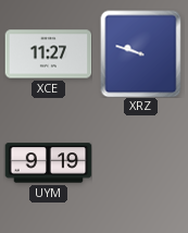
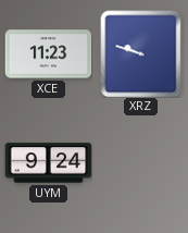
XCE: 11:27 -> 11:23 (48, 54)
UYM: 9:19 -> 9:24 (48, 163)
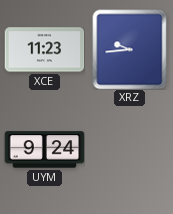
XRZ: 9:48 -> 9:44 (130, 49)
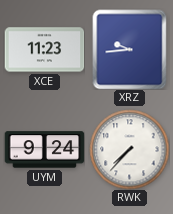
RWK: none -> 7:37 (129, 149)
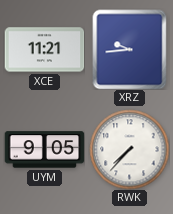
XCE: 11:23 -> 11:21 (44, 50)
UYM: 9:24 -> 9:05 (44, 150)
